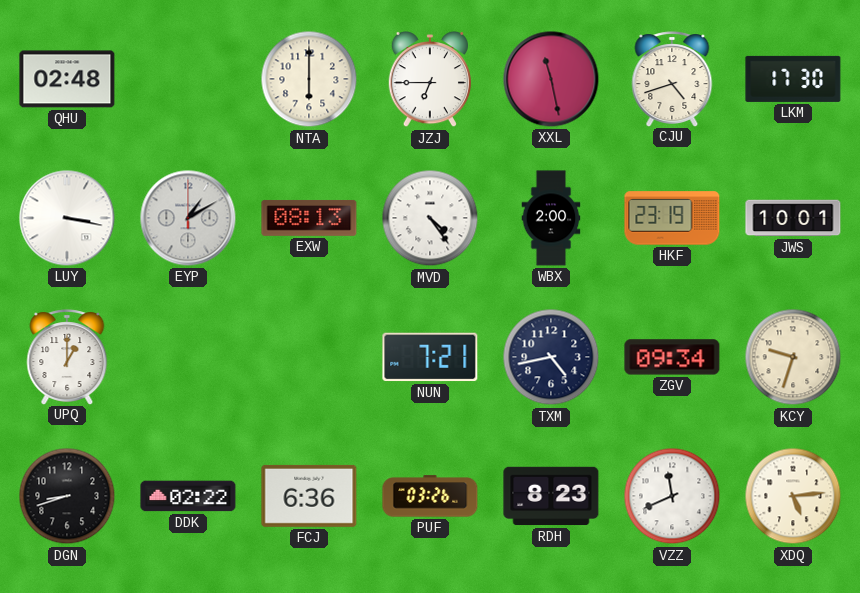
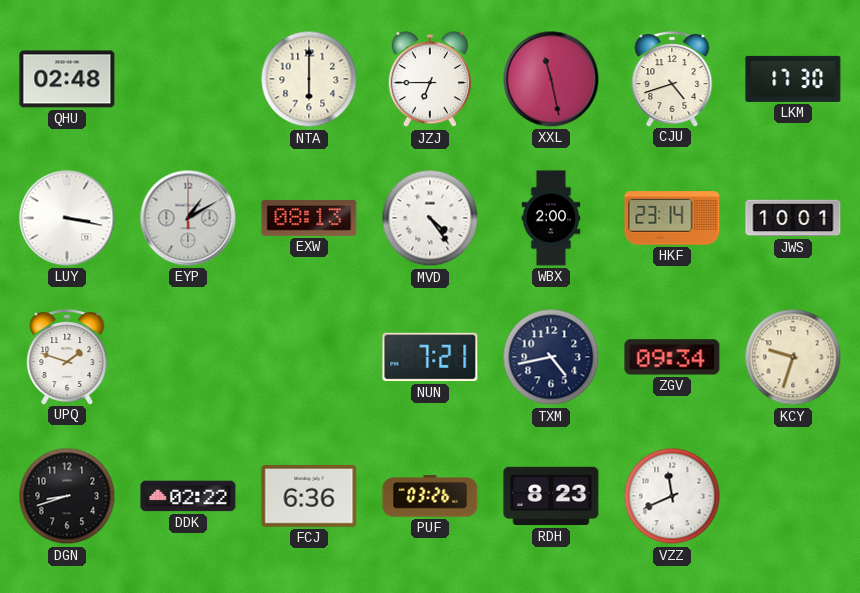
HKF: 23:19 -> 23:14 (672, 218)
UPQ: 1:00 -> 1:48 (67, 357)
XDQ: 5:14 -> none (793, 496)
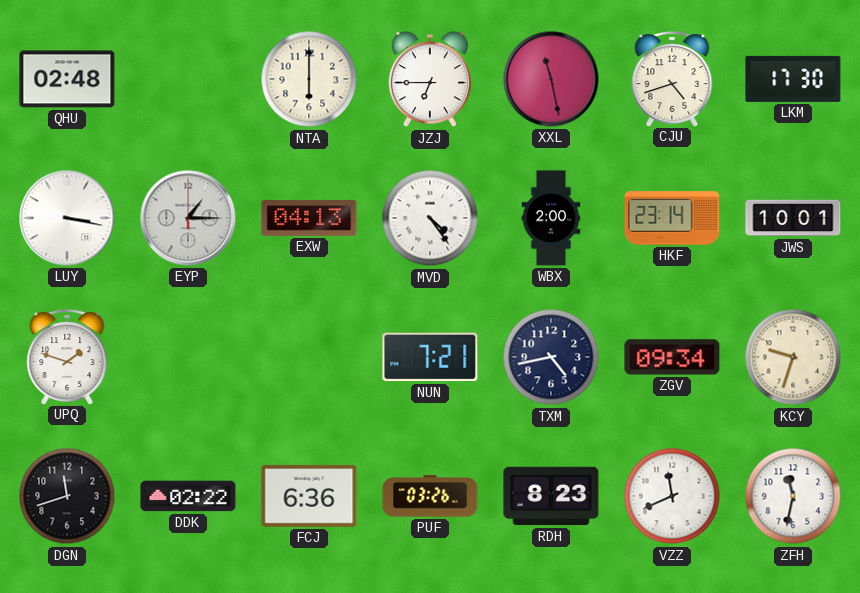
EYP: 1:10 -> 1:15 (188, 218)
EXW: 08:13 -> 04:13 (309, 218)
DGN: 8:42 -> 11:42 (67, 496)
ZFH: none -> 11:32 (793, 496)
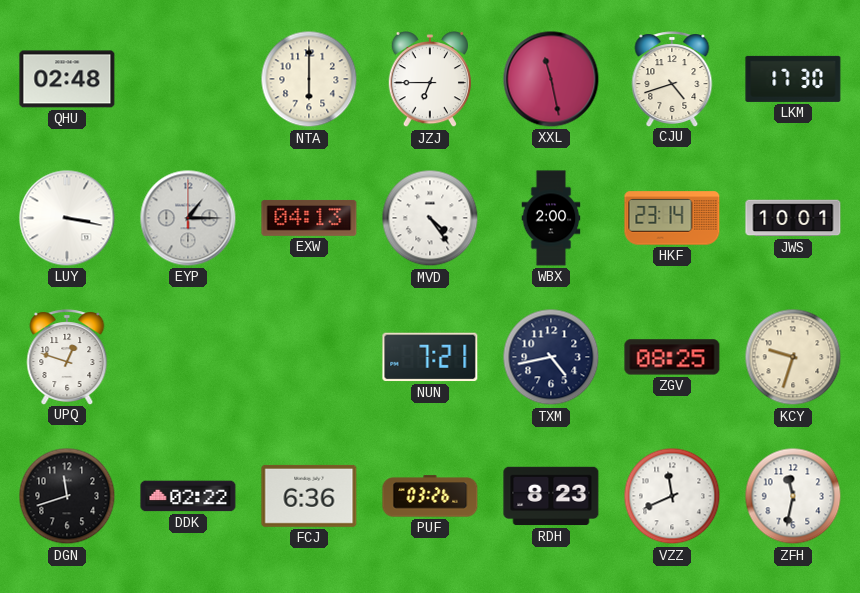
UPQ: 1:48 -> 12:48 (67, 357)
ZGV: 09:34 -> 08:25 (672, 357)
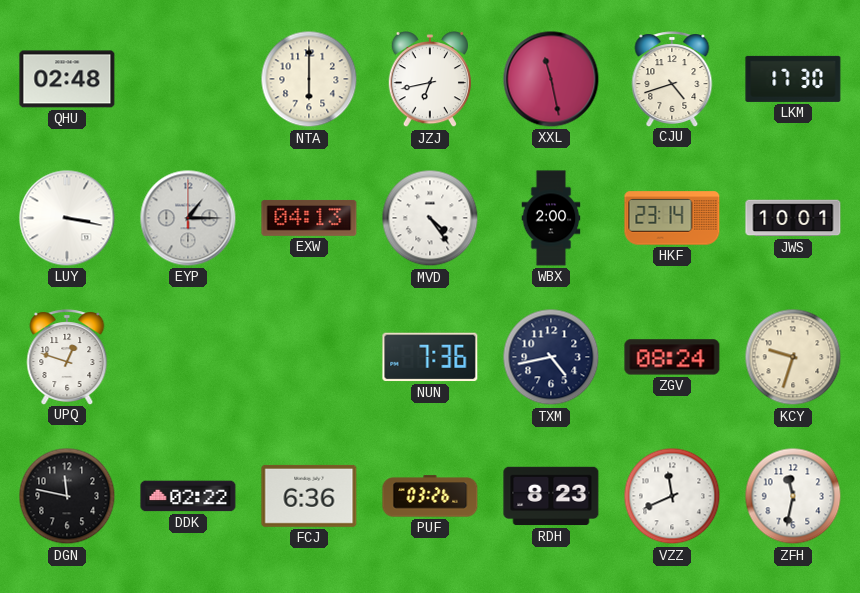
JZJ: 6:45 -> 6:43 (429, 79)
NUN: 7:21 -> 7:36 (430, 357)
ZGV: 08:25 -> 08:24 (672, 357)
DGN: 11:42 -> 11:47 (67, 496)
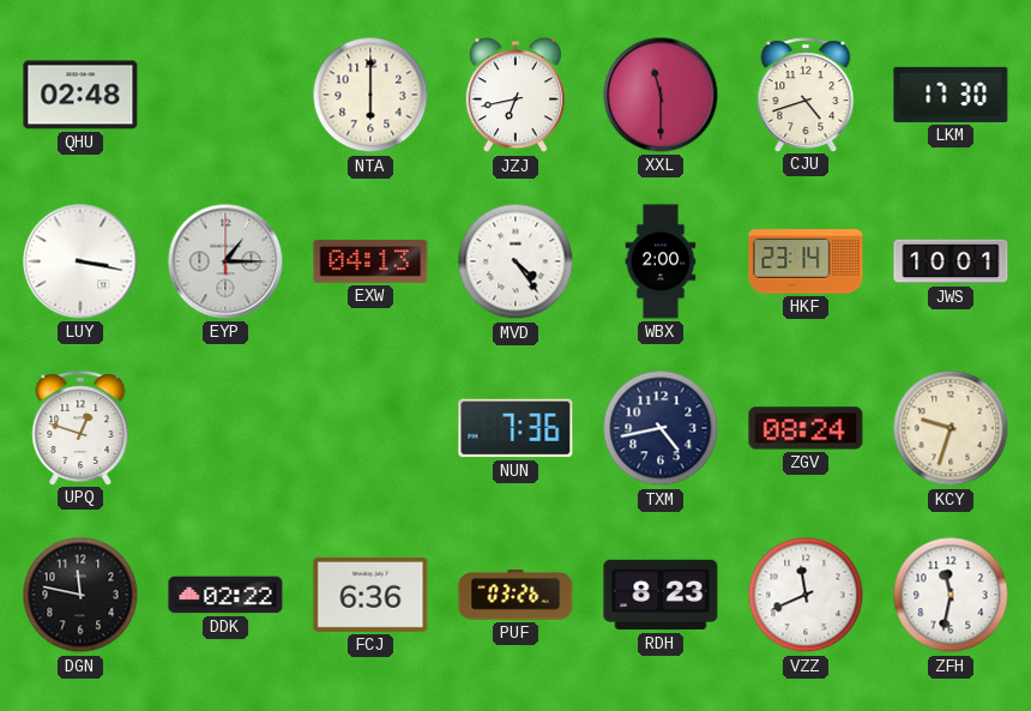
XXL: 11:28 -> 11:30 (661, 95)
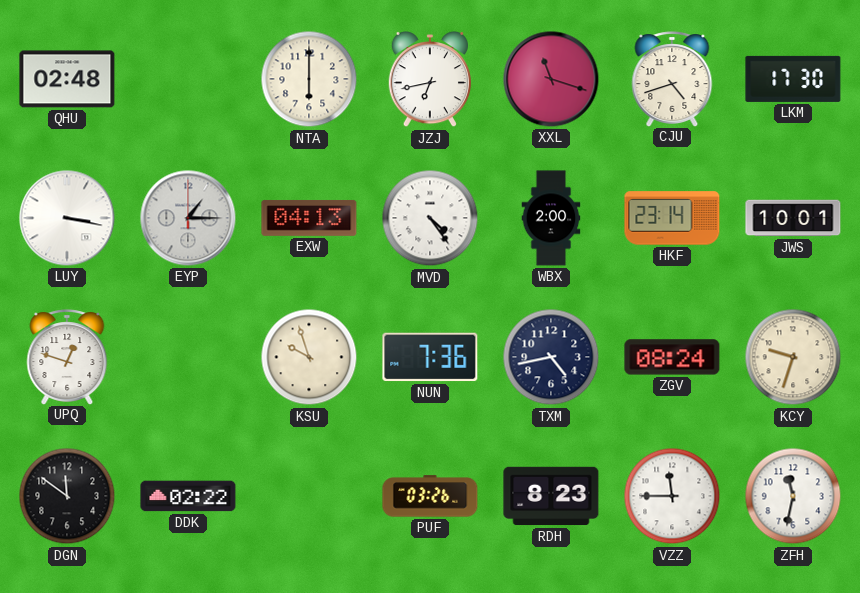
XXL: 11:30 -> 11:18 (551, 79)
KSU: none -> 9:57 (309, 357)
DGN: 11:47 -> 11:51 (67, 496)
FCJ: 6:36 -> none (370, 595)
VZZ: 11:41 -> 11:45 (672, 496)
